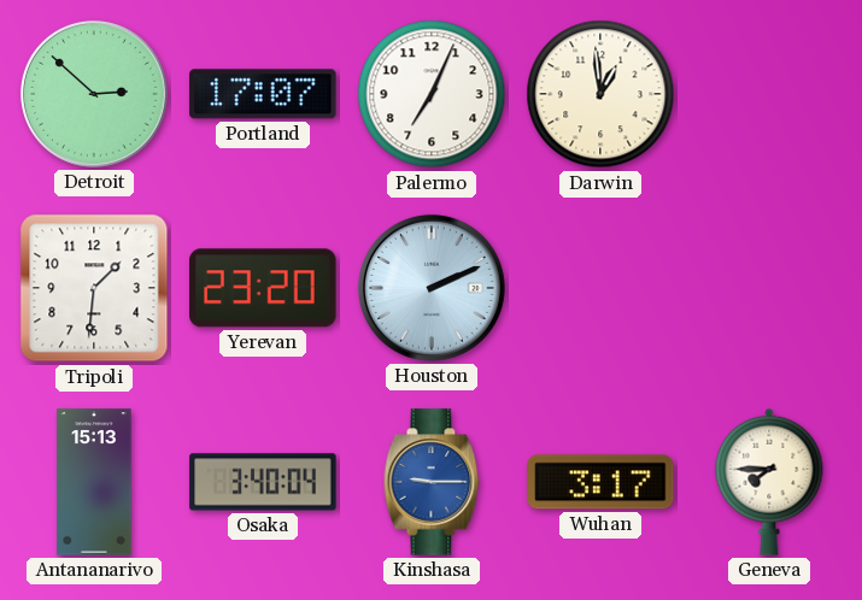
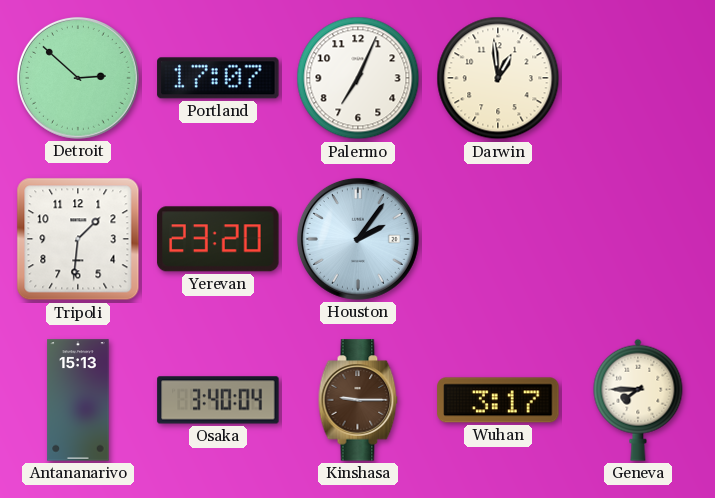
Houston: 2:11 -> 2:06 (358, 239)
Kinshasa dial: blue -> brown (358, 400)
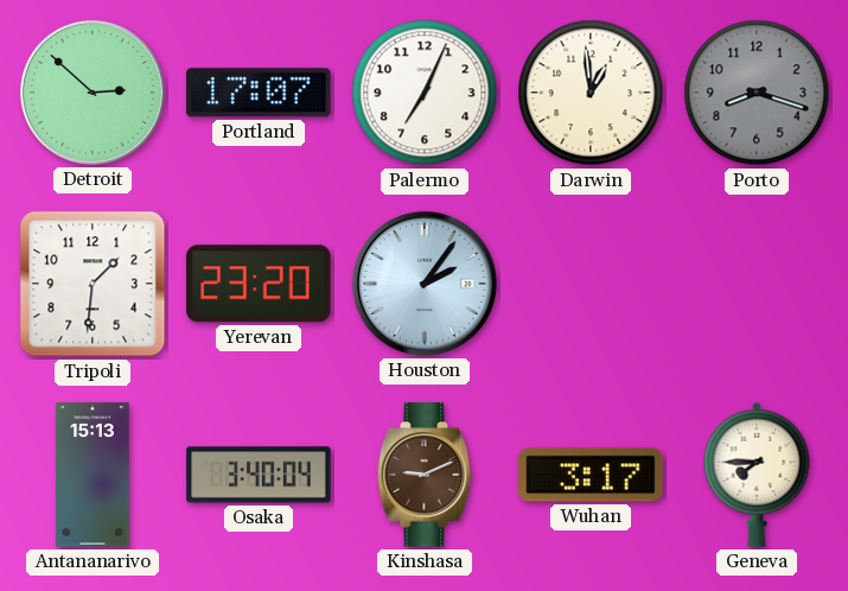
Porto: none -> 8:18 (757, 93)
Kinshasa: 9:15 -> 9:11 (425, 475)
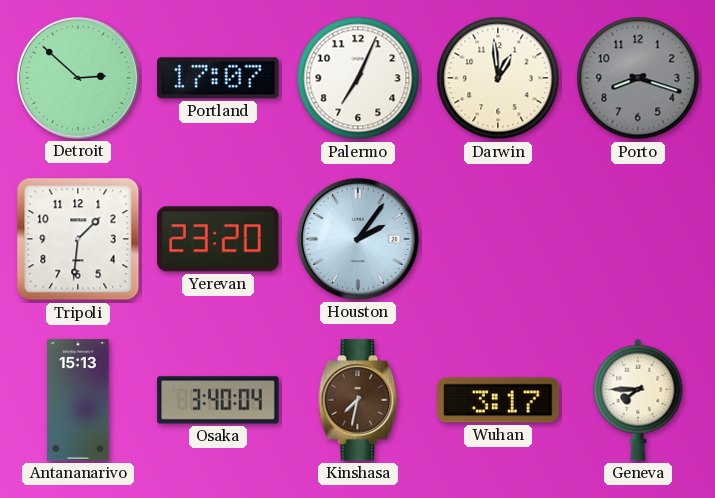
Kinshasa: 9:11 -> 7:32 (358, 400)
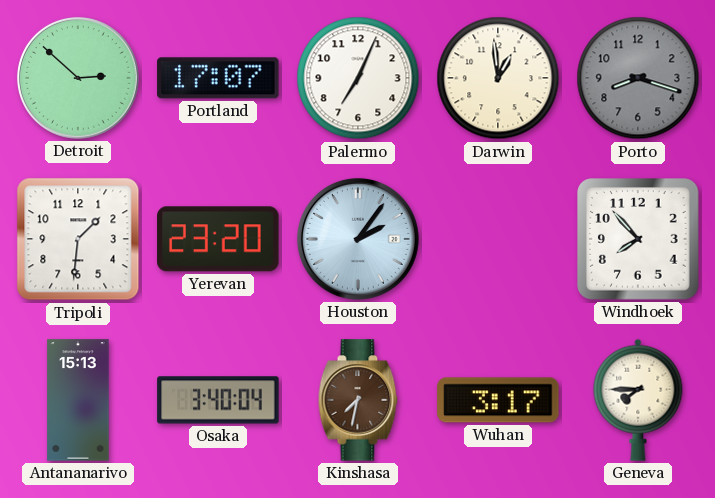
Windhoek: none -> 7:53 (638, 239)
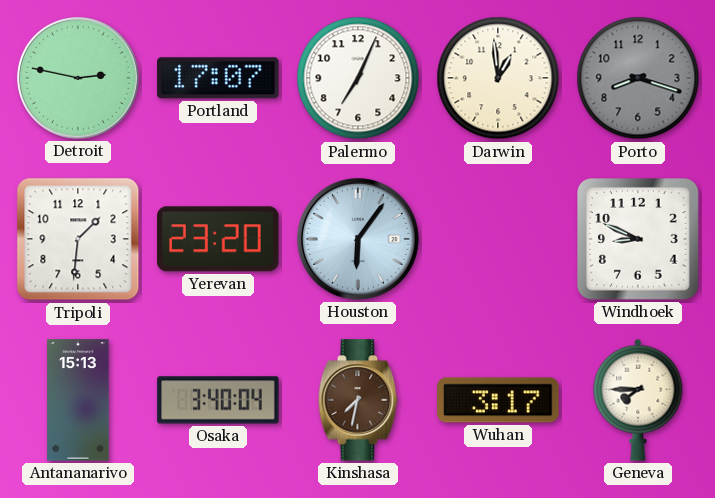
Detroit: 2:52 -> 2:47 (78, 78)
Houston: 2:06 -> 6:06 (358, 239)
Windhoek: 7:53 -> 8:49 (638, 239)
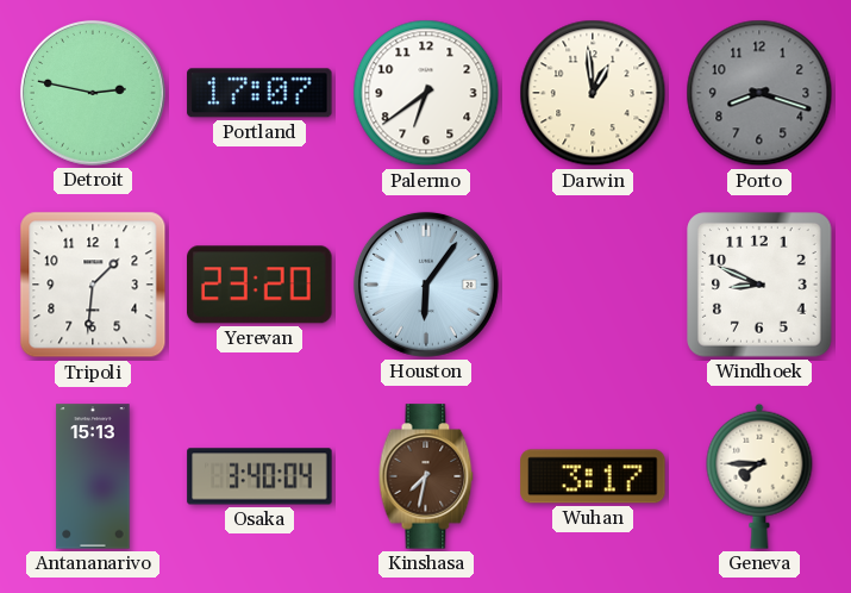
Palermo: 7:04 -> 6:39 (426, 93)
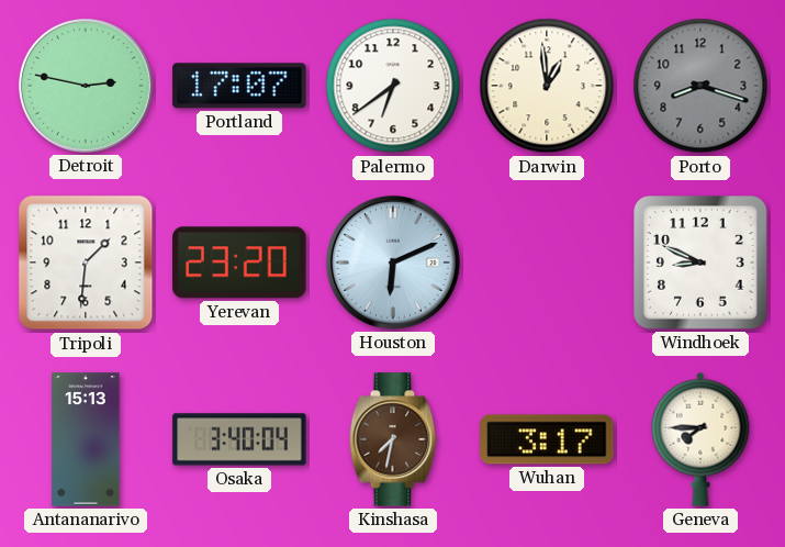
Houston: 6:06 -> 6:11 (393, 263)
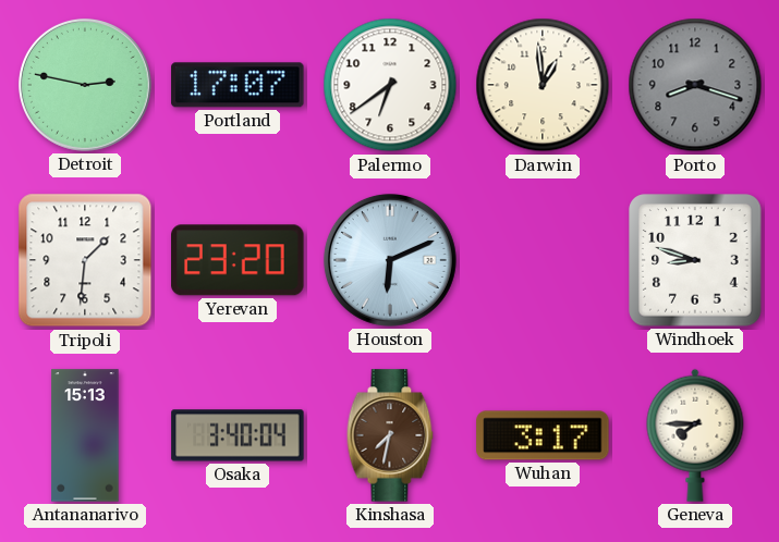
Windhoek: 8:49 -> 8:48 (695, 260)
